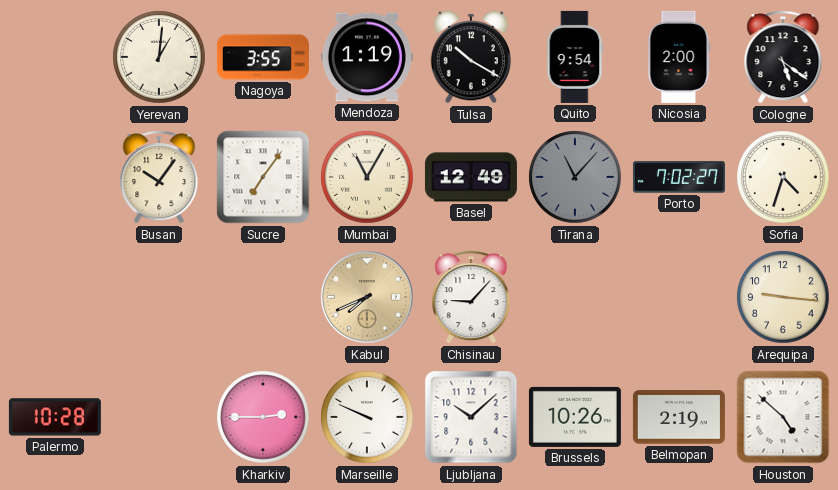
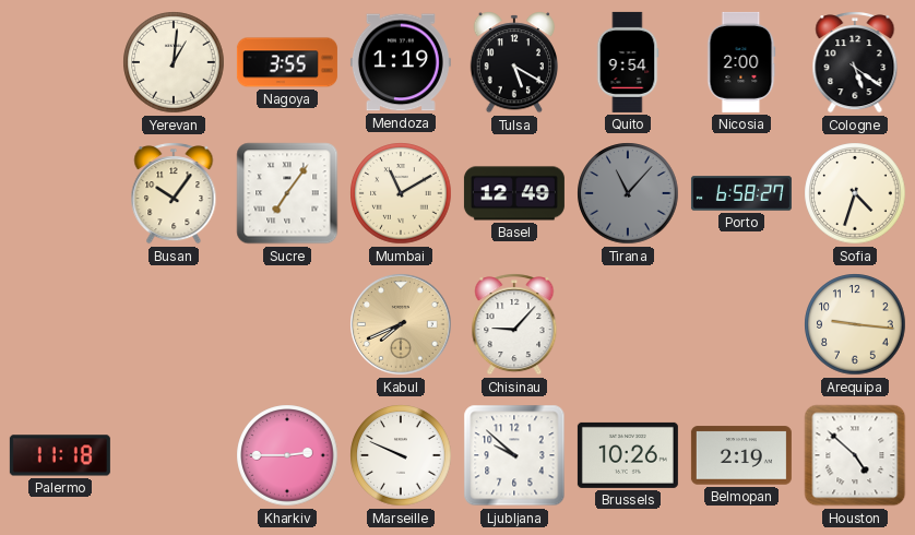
Tulsa: 10:20 -> 5:20 (514, 62)
Mumbai: 11:05 -> 11:10 (401, 193)
Porto: 7:02 -> 6:58 (741, 193)
Palermo: 10:28 -> 11:18 (60, 455)
Ljubljana: 10:08 -> 9:52 (514, 455)
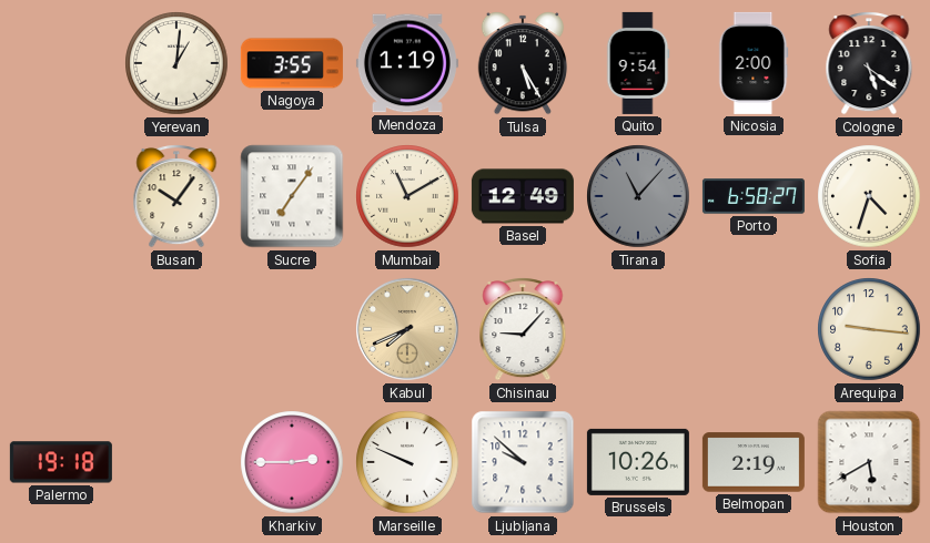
Tulsa: 5:20 -> 5:25 (523, 63)
Palermo: 11:18 -> 19:18 (61, 462)
Houston: 4:52 -> 5:40 (869, 462)
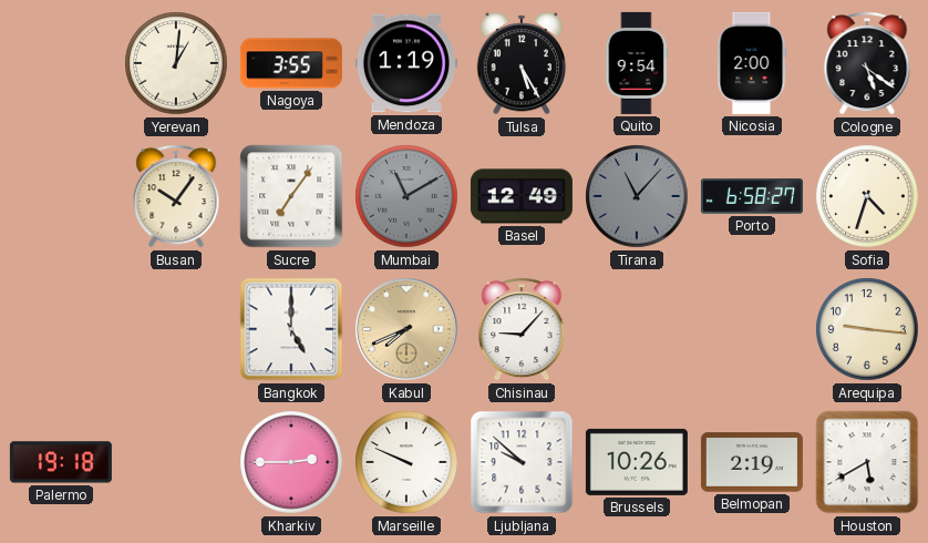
Mumbai dial: cream -> grey (406, 196)
Bangkok: none -> 5:00 (291, 329)
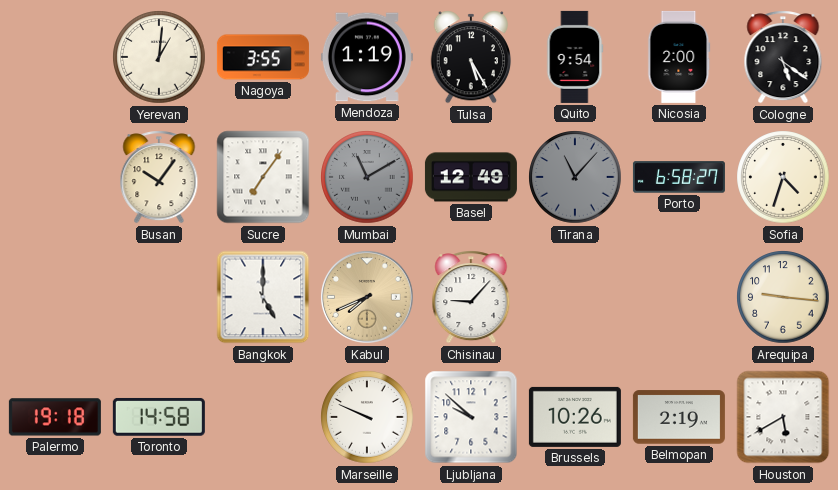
Toronto: none -> 14:58 (159, 417)
Kharkiv: 2:45 -> none (291, 462)
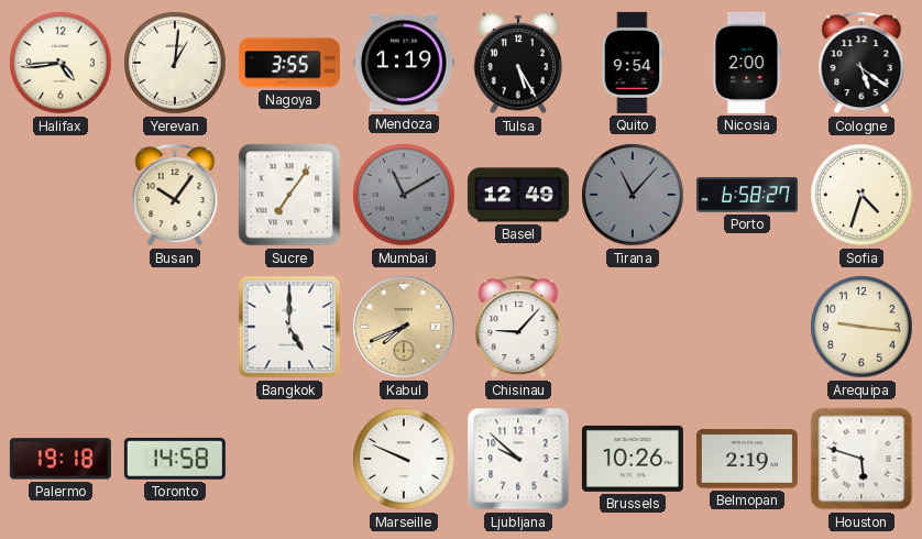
Halifax: none -> 4:44 (61, 63)
Houston: 5:40 -> 5:48 (861, 459)
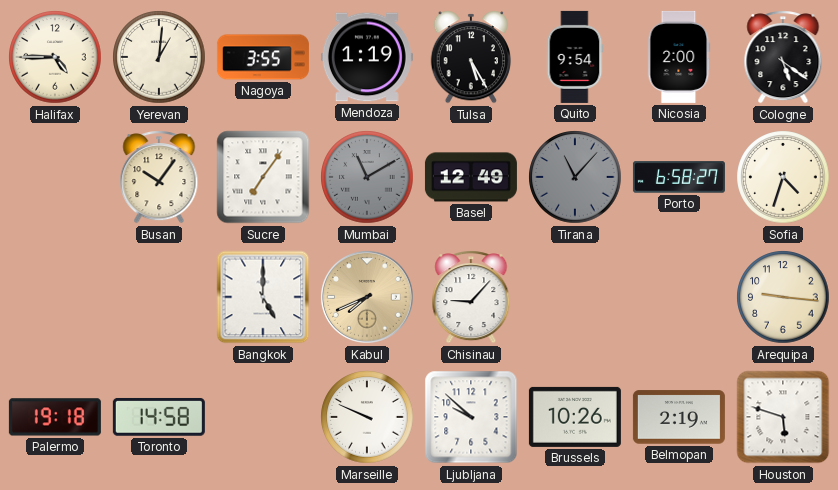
Halifax: 4:44 -> 4:45 (55, 57)
